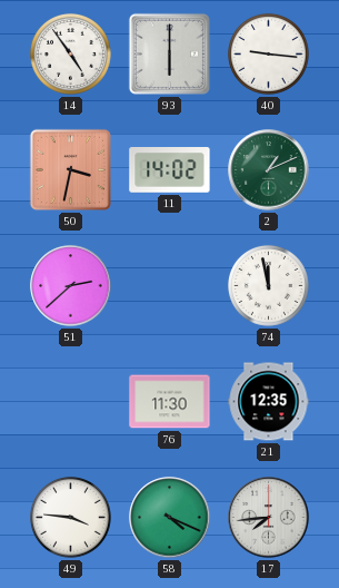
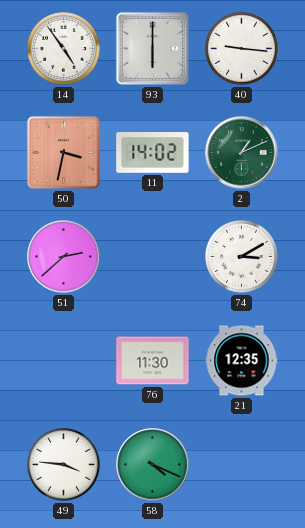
74: 11:58 -> 3:10 (241, 256)
17: 7:44 -> none (269, 518)
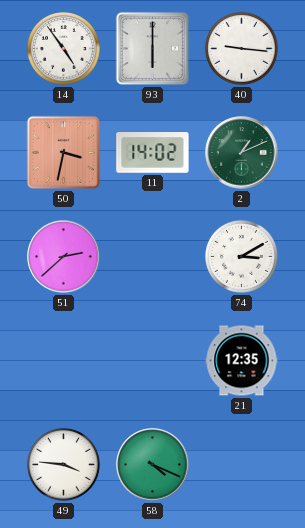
76: 11:30 -> none (153, 361)
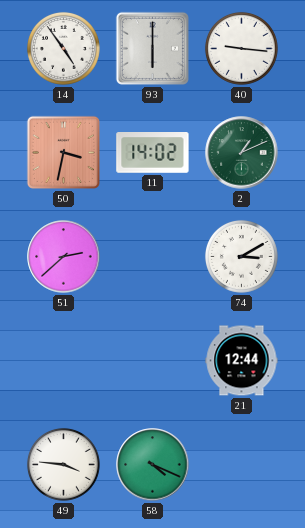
21: 12:35 -> 12:44 (242, 361)
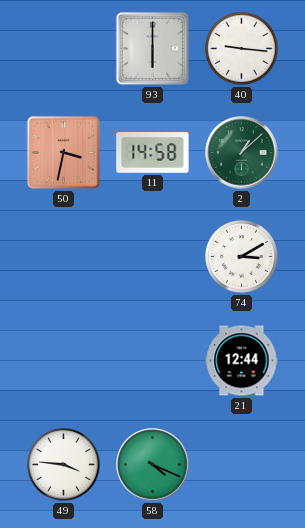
14: 4:54 -> none (63, 48)
11: 14:02 -> 14:58 (153, 153)
2: 1:11 -> 1:08 (242, 153)
51: 2:38 -> none (64, 257)
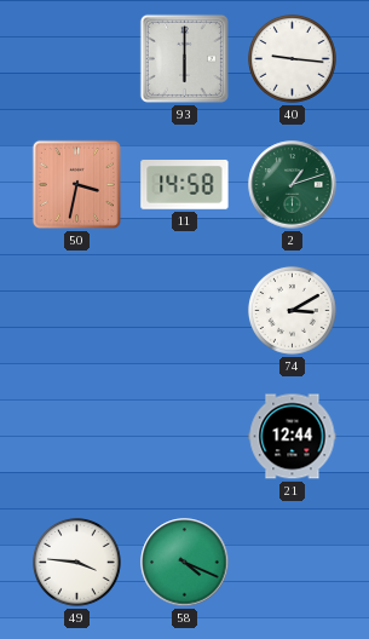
2: 1:08 -> 1:12 (293, 185)
